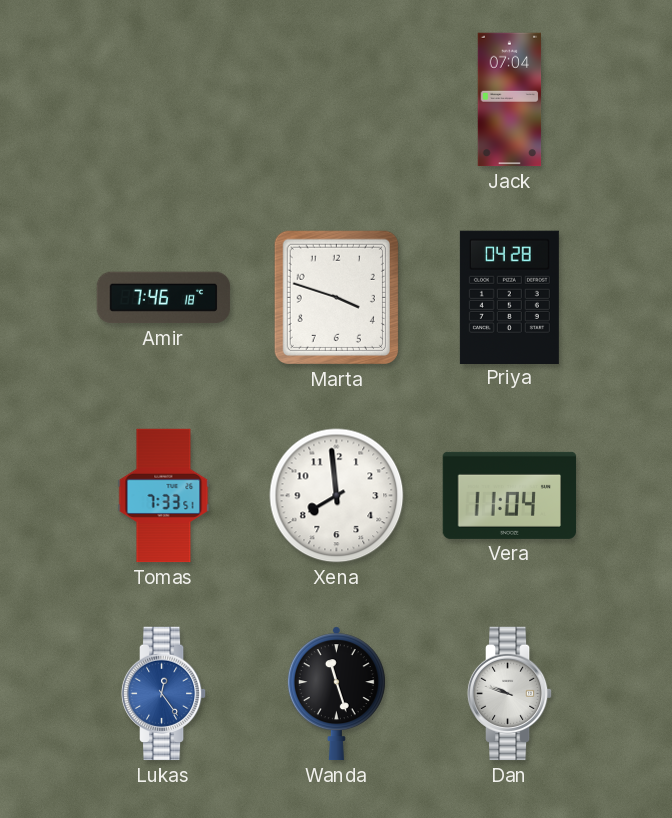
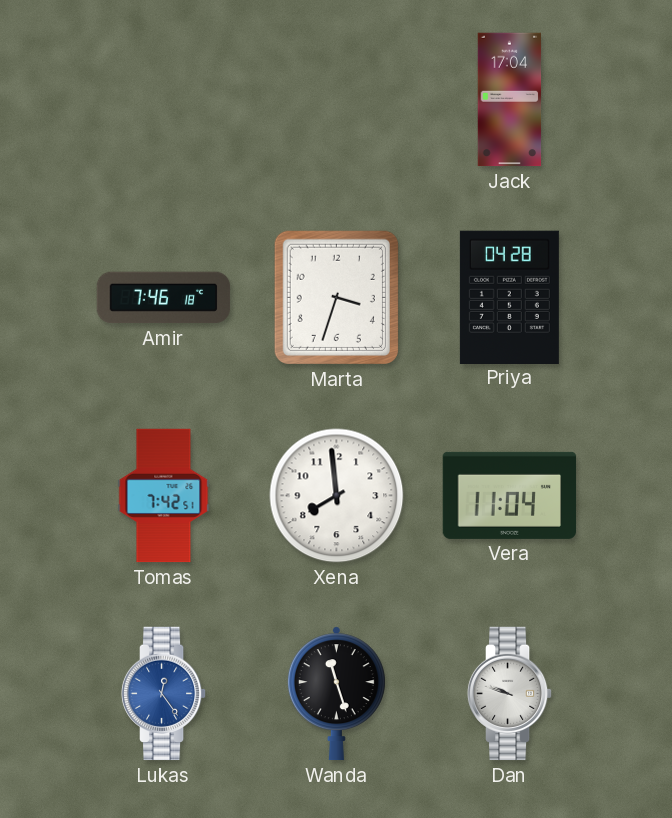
Jack: 07:04 -> 17:04 (510, 100)
Marta: 3:48 -> 3:33 (336, 297)
Tomas: 7:33 -> 7:42 (164, 496)
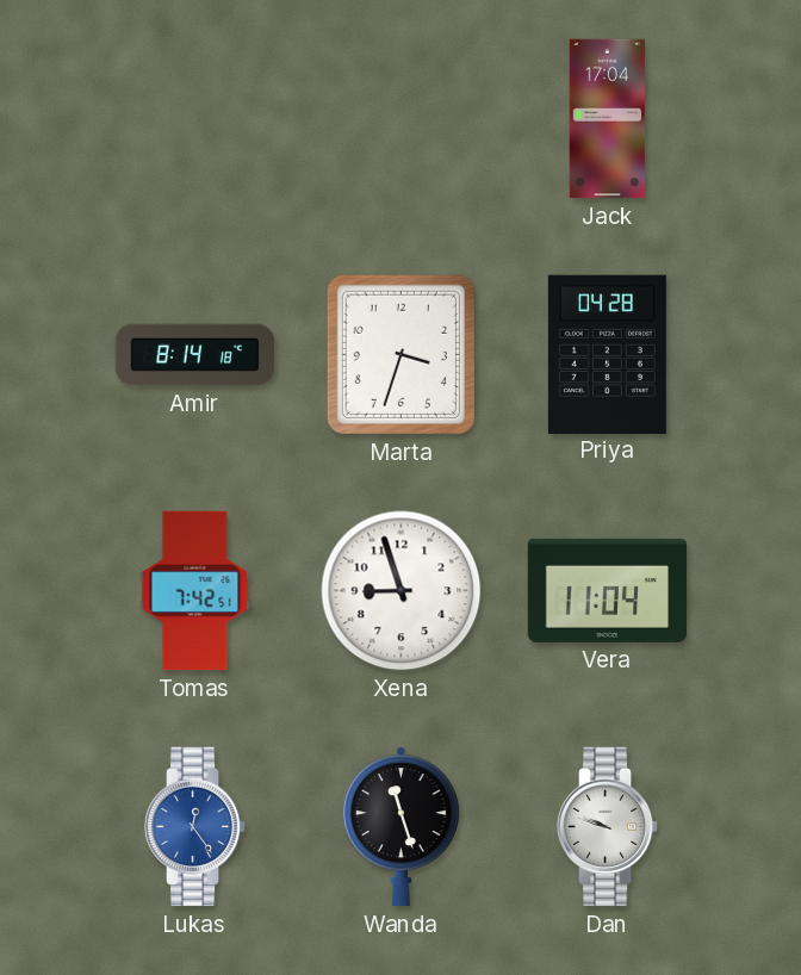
Amir: 7:46 -> 8:14 (195, 355)
Xena: 7:59 -> 8:57 (402, 591)
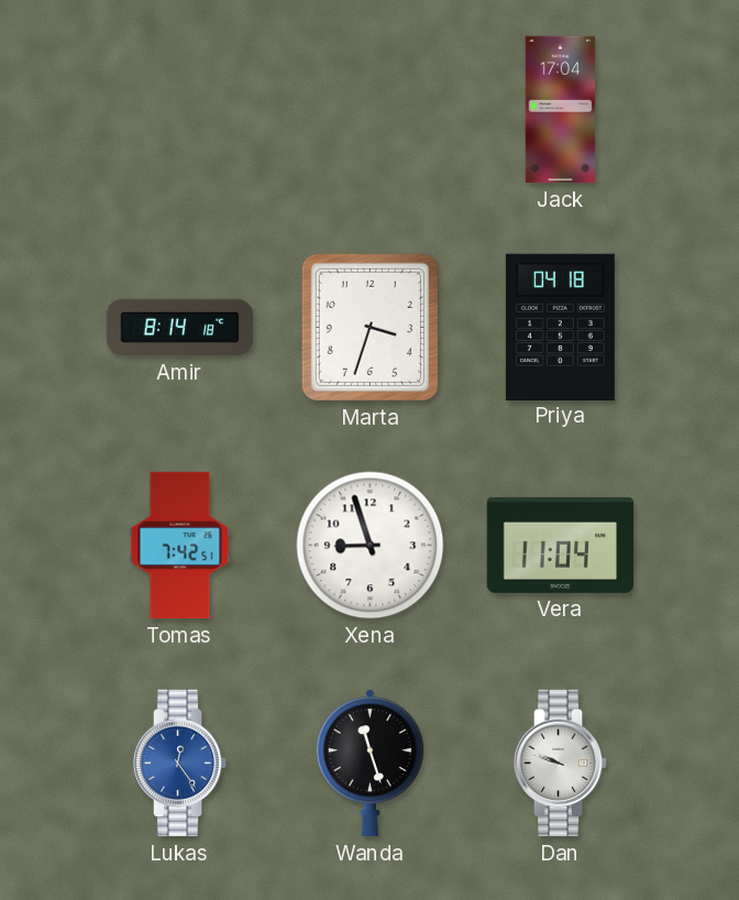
Priya: 04:28 -> 04:18 (560, 327)
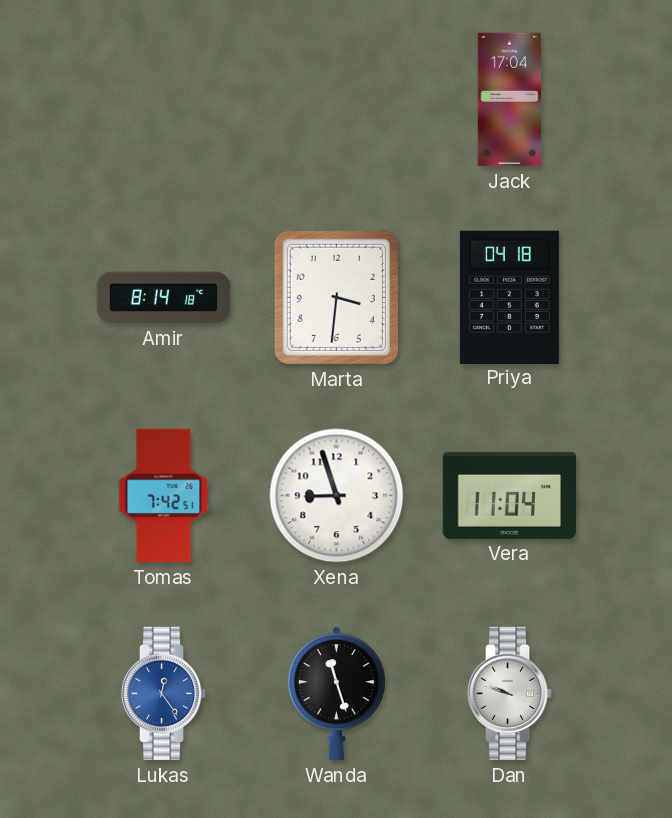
Marta: 3:33 -> 3:31 (336, 297)
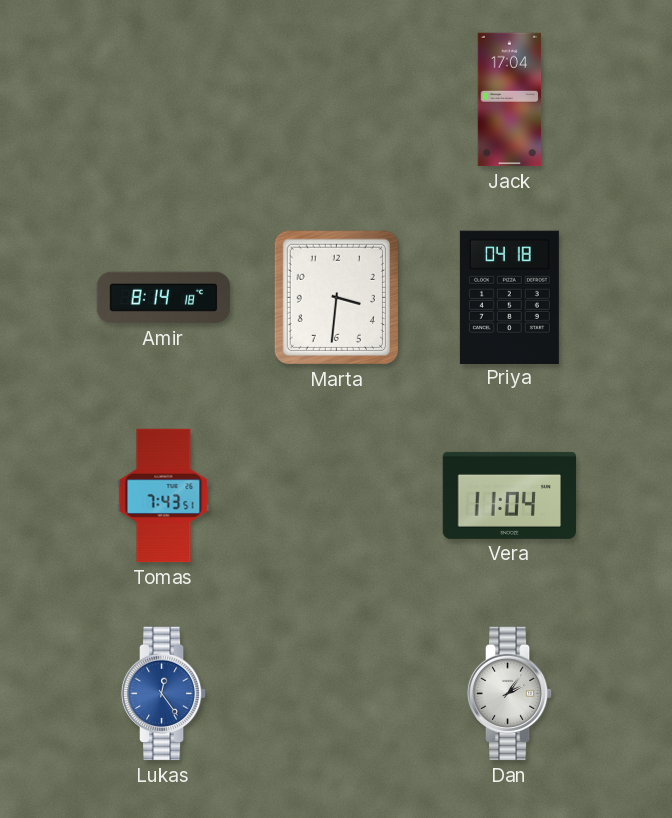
Tomas: 7:42 -> 7:43 (164, 496)
Xena: 8:57 -> none (337, 496)
Wanda: 11:27 -> none (336, 694)
Dan: 9:48 -> 2:06 (510, 694)
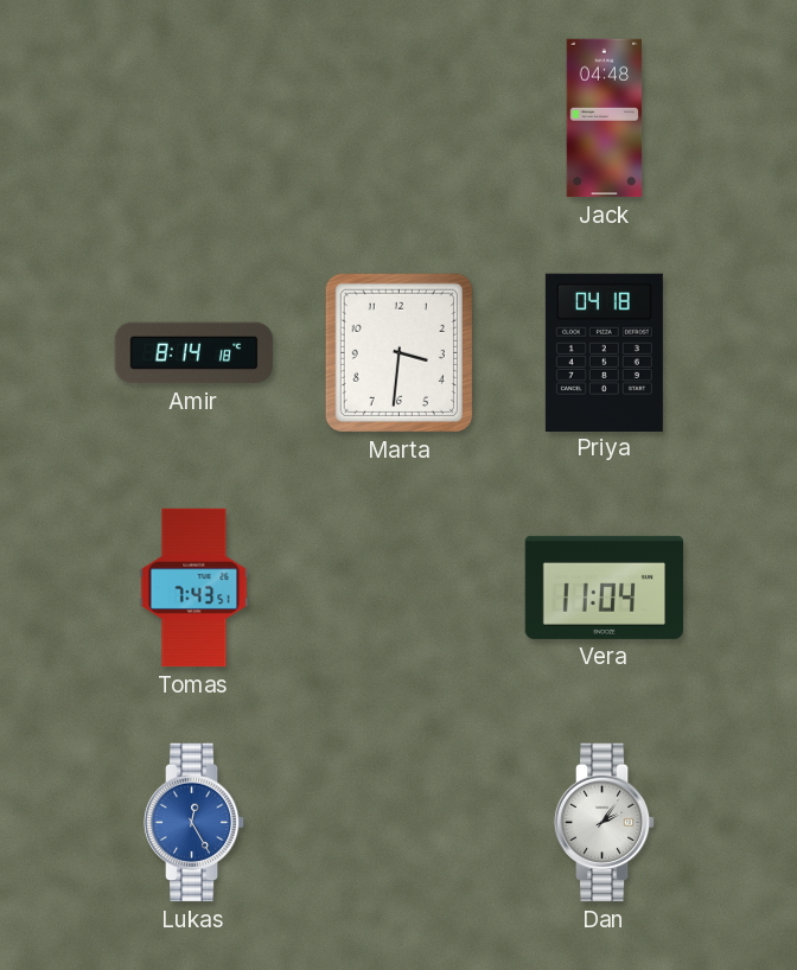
Jack: 17:04 -> 04:48 (605, 119)
Lukas: 12:24 -> 12:25 (195, 823)
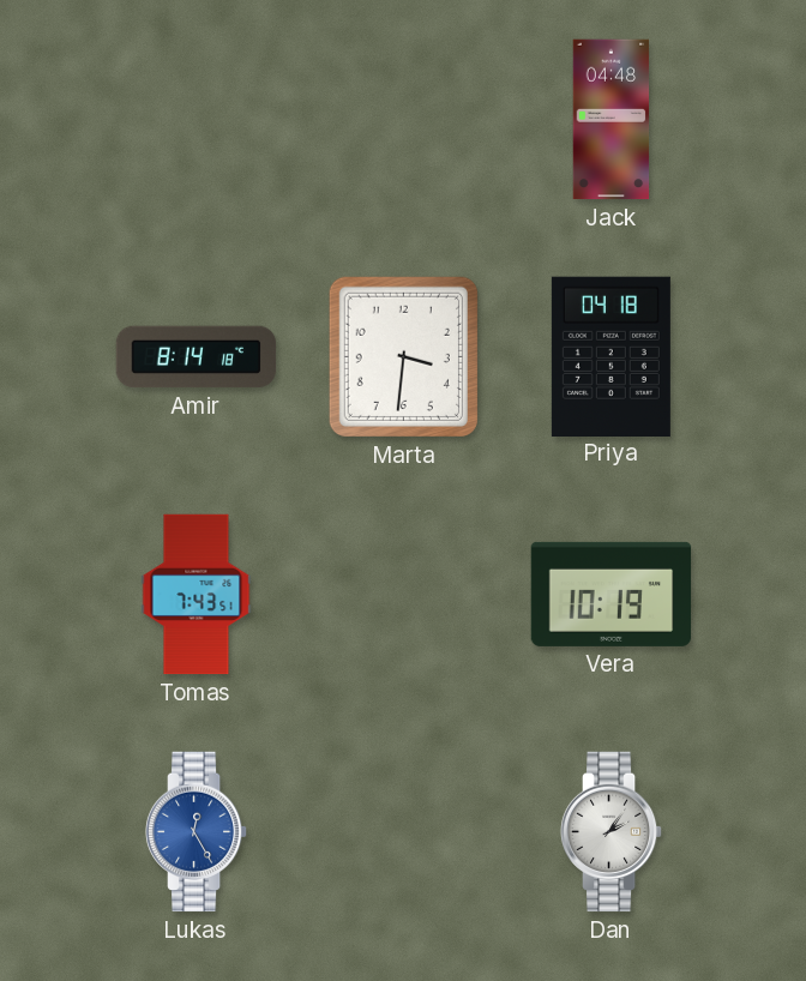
Vera: 11:04 -> 10:19 (612, 594)
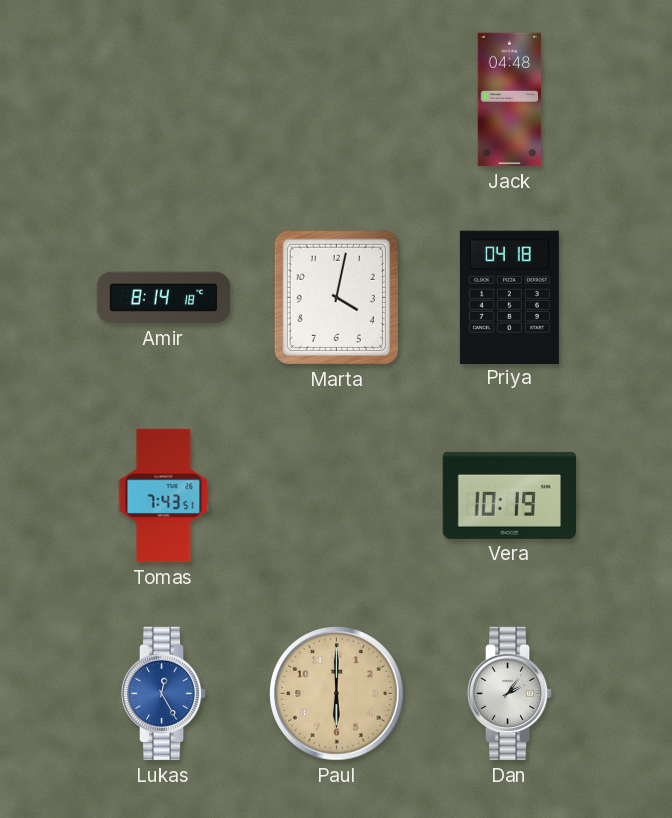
Marta: 3:31 -> 4:02 (336, 297)
Paul: none -> 6:00 (337, 694)
